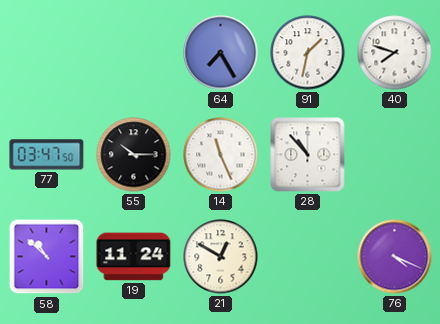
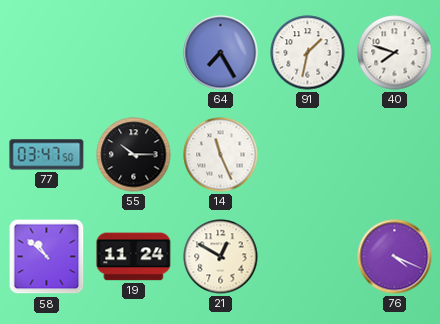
28: 10:53 -> none (308, 155)
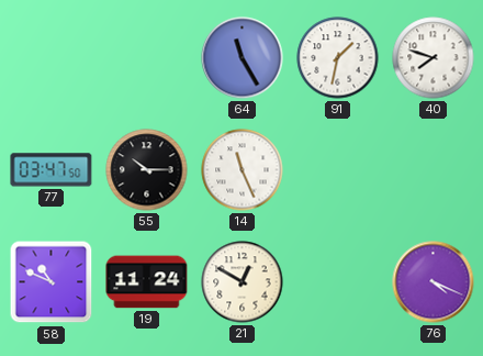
64: 7:25 -> 11:25 (243, 58)
58: 10:52 -> 10:49 (52, 282)
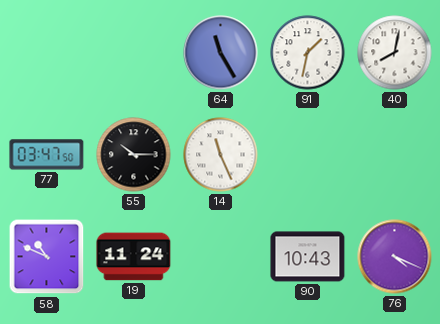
40: 7:48 -> 8:02 (395, 53)
21: 12:50 -> none (243, 282)
90: none -> 10:43 (308, 257)
